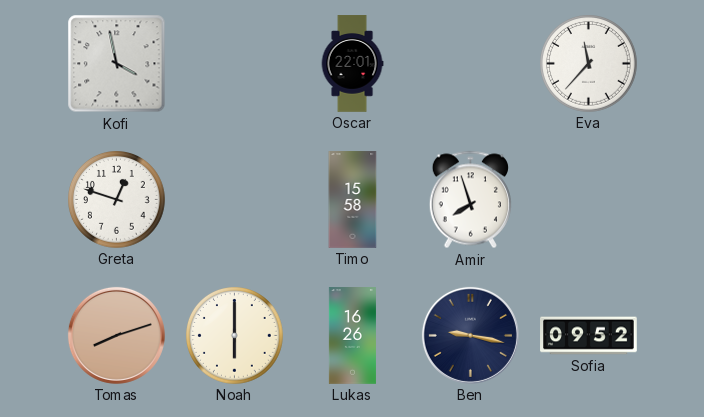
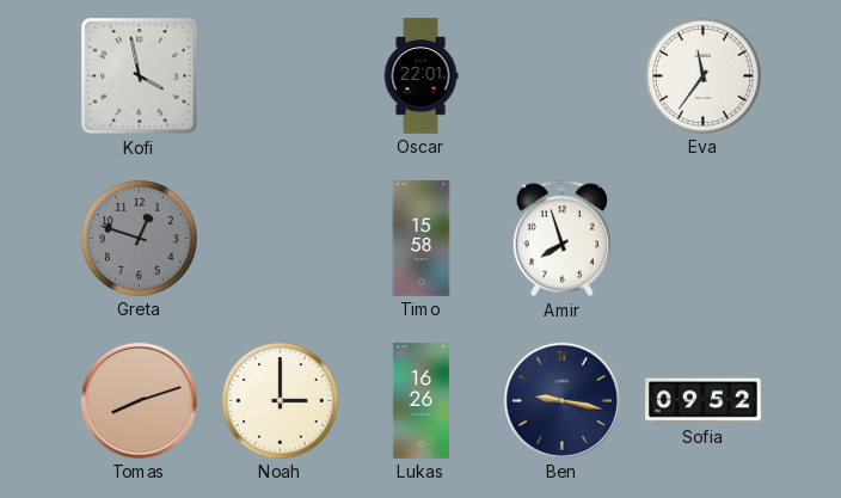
Eva: 11:37 -> 11:36 (704, 76)
Greta dial: white -> grey (140, 239)
Noah: 6:00 -> 3:00 (281, 401)
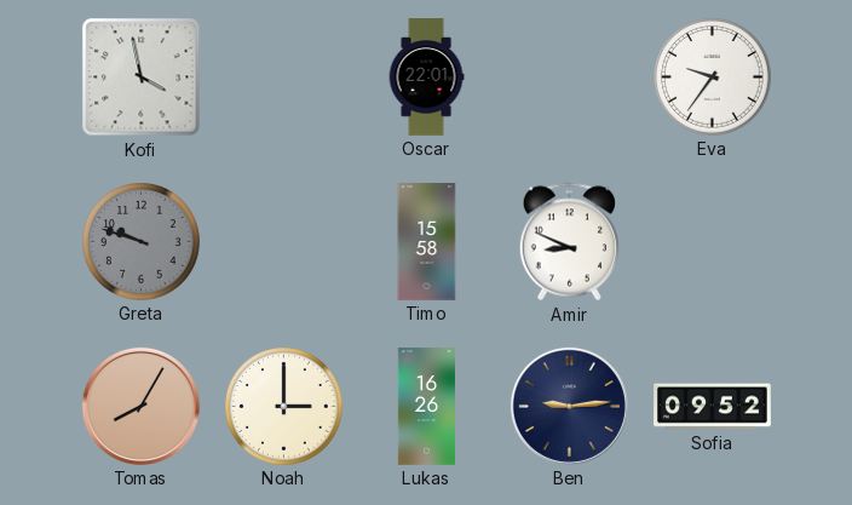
Eva: 11:36 -> 9:36 (713, 78)
Greta: 12:48 -> 9:48 (142, 242)
Amir: 7:57 -> 8:49 (569, 242)
Tomas: 8:12 -> 8:05 (140, 406)
Ben: 9:17 -> 9:14 (569, 406)
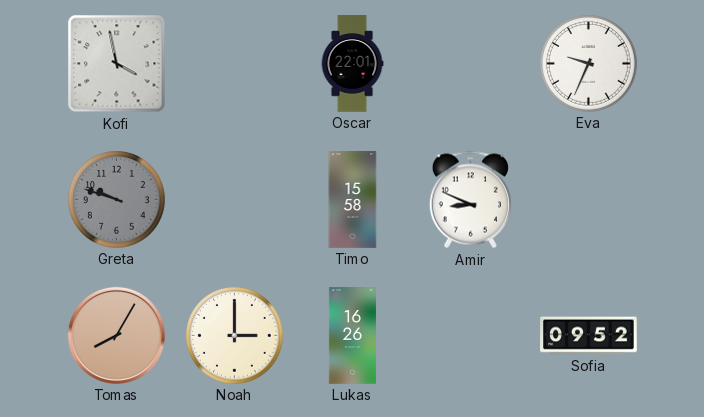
Eva: 9:36 -> 9:34 (589, 64)
Ben: 9:14 -> none (569, 406)
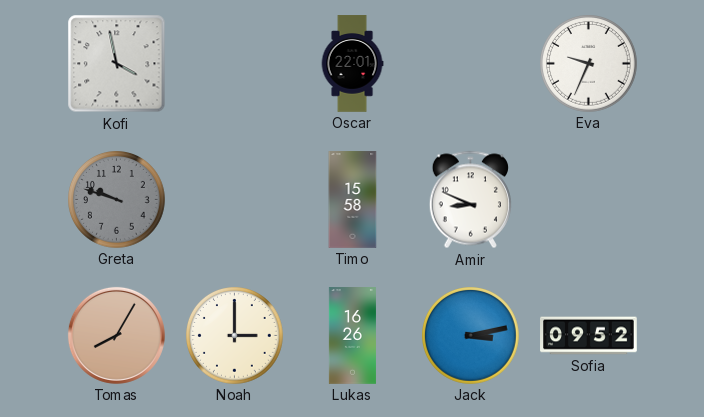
Jack: none -> 3:13 (471, 336)
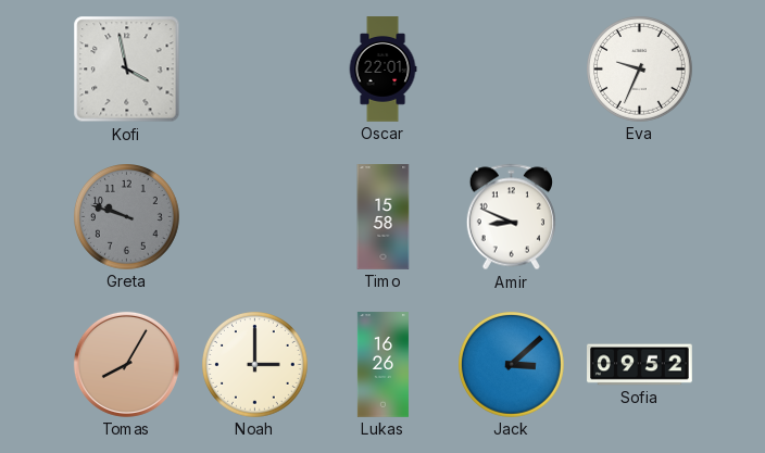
Jack: 3:13 -> 3:08 (512, 365)
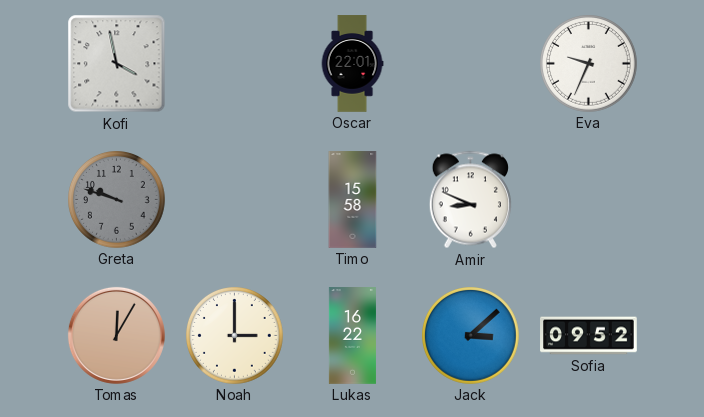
Tomas: 8:05 -> 12:05 (116, 335)
Lukas: 16:26 -> 16:22 (352, 336)
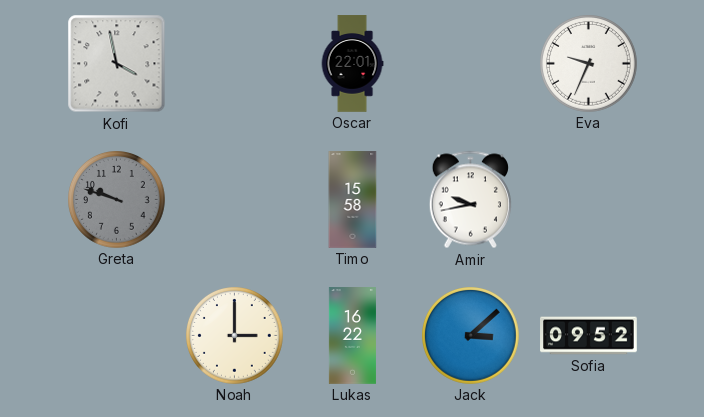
Amir: 8:49 -> 9:43 (470, 200)
Tomas: 12:05 -> none (116, 335)
